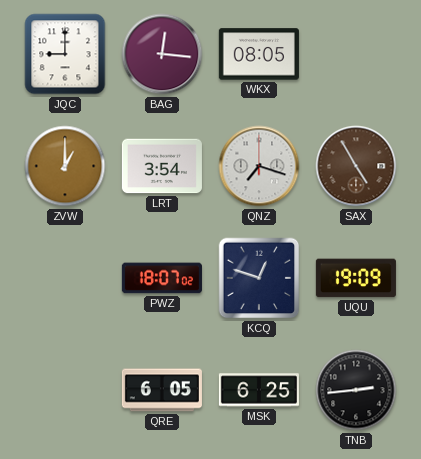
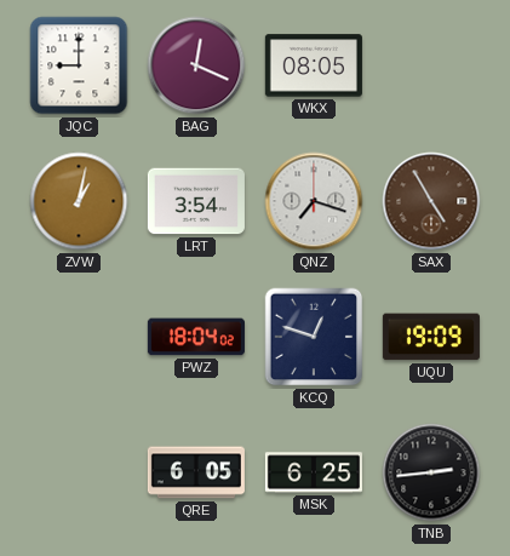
BAG: 12:16 -> 12:19 (196, 65)
ZVW: 1:00 -> 1:02 (79, 201)
PWZ: 18:07 -> 18:04 (196, 337)
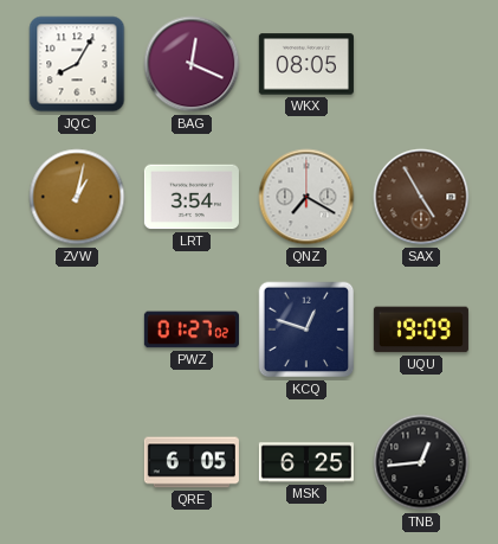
JQC: 9:00 -> 8:05 (77, 64)
QNZ: 7:18 -> 7:20 (306, 197)
PWZ: 18:04 -> 01:27 (192, 329)
TNB: 2:44 -> 12:44 (421, 462)
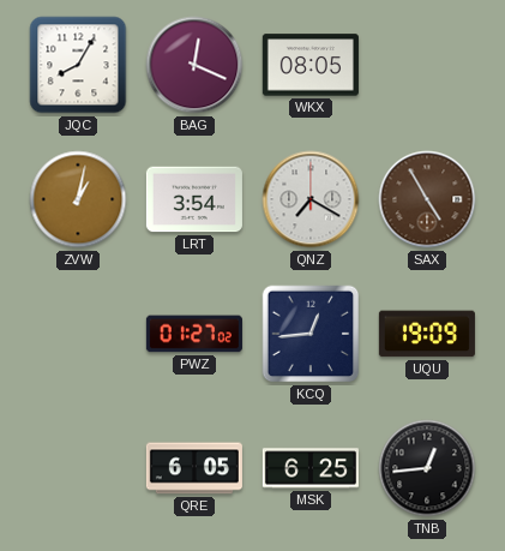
KCQ: 12:48 -> 12:44 (311, 334)
